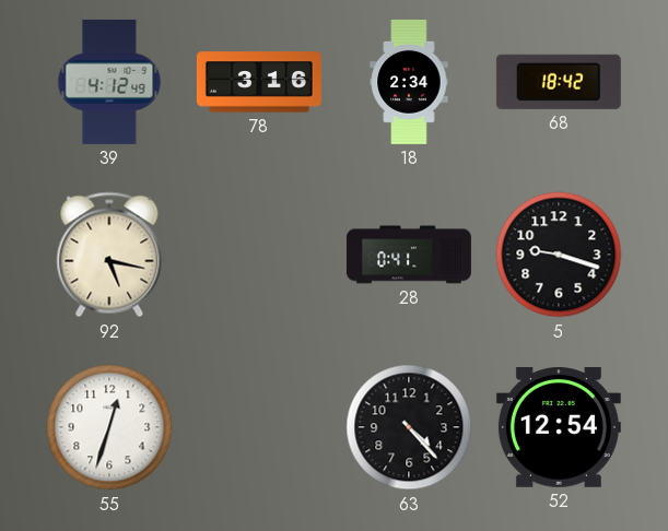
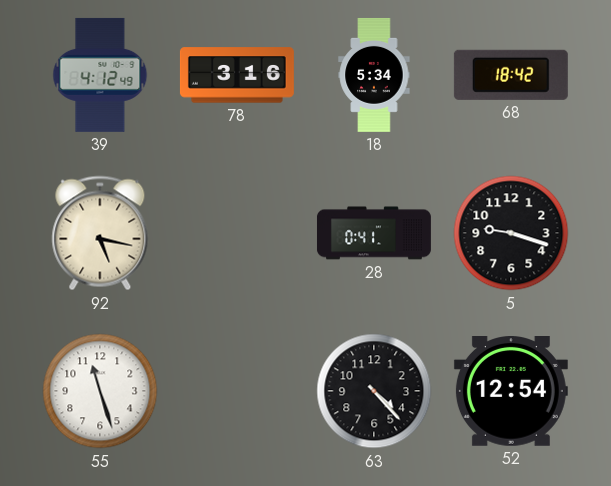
18: 2:34 -> 5:34 (374, 75)
55: 12:33 -> 11:27 (100, 391)
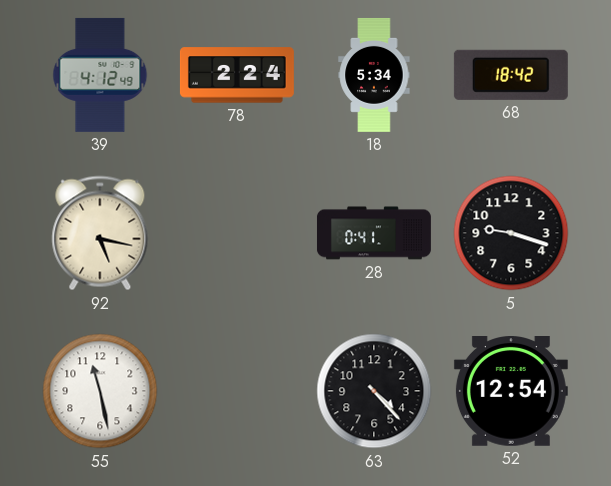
78: 3:16 -> 2:24 (237, 75)
55: 11:27 -> 11:28 (100, 391)
